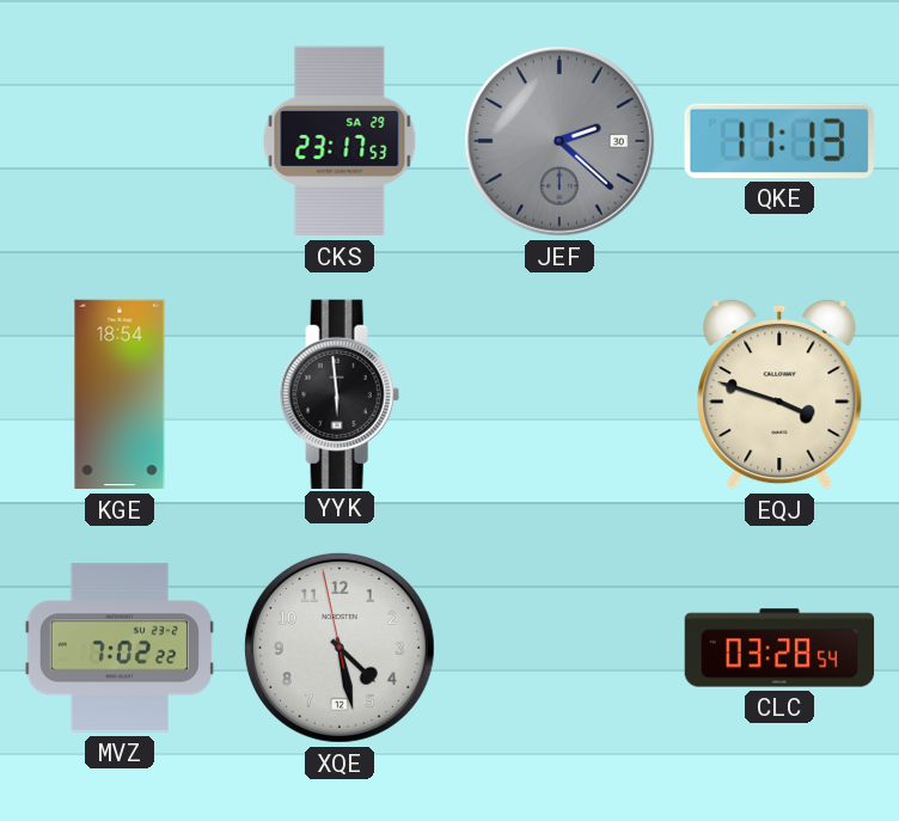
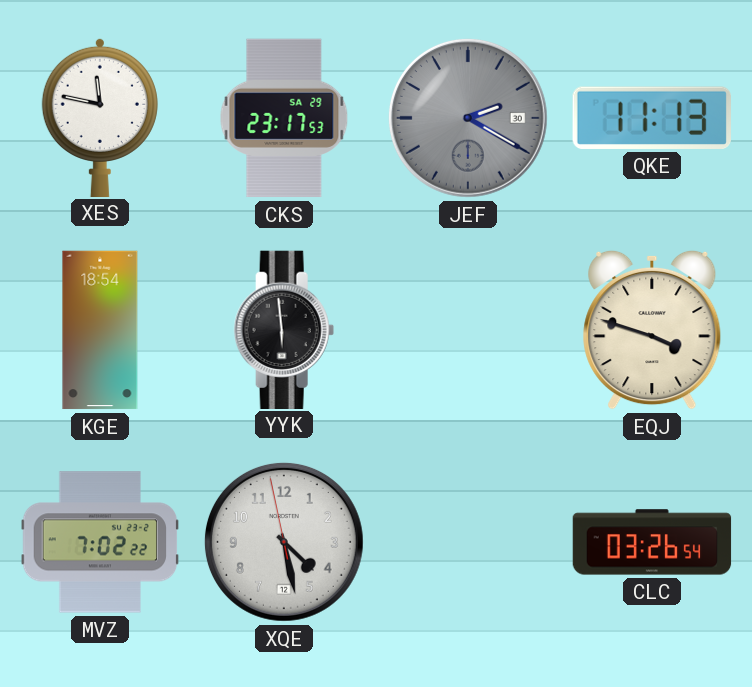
XES: none -> 11:47 (100, 117)
JEF: 2:22 -> 2:20 (468, 118)
CLC: 03:28 -> 03:26 (652, 542)
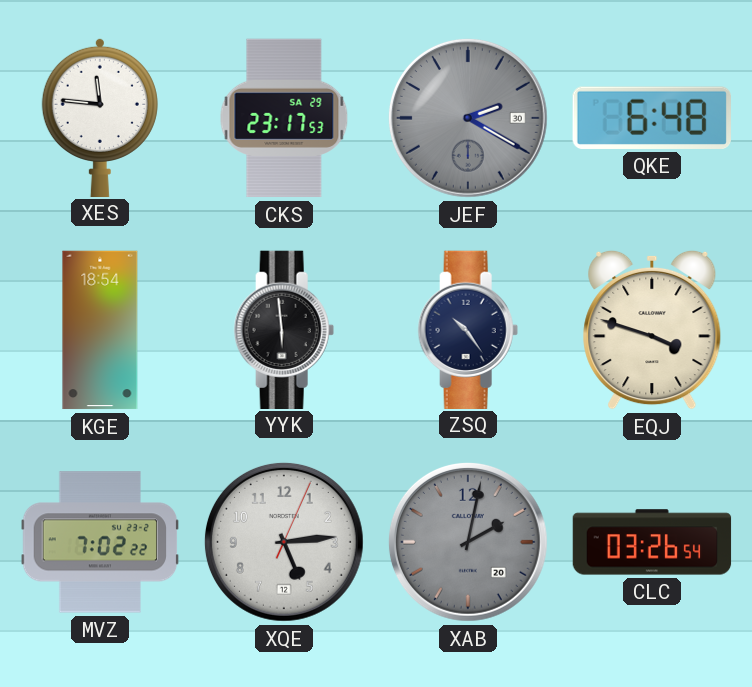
XES: 11:47 -> 11:46 (100, 117)
QKE: 11:13 -> 6:48 (652, 118)
ZSQ: none -> 10:24 (468, 329)
XQE: 4:27 -> 5:14 (284, 542)
XAB: none -> 2:02 (468, 542)
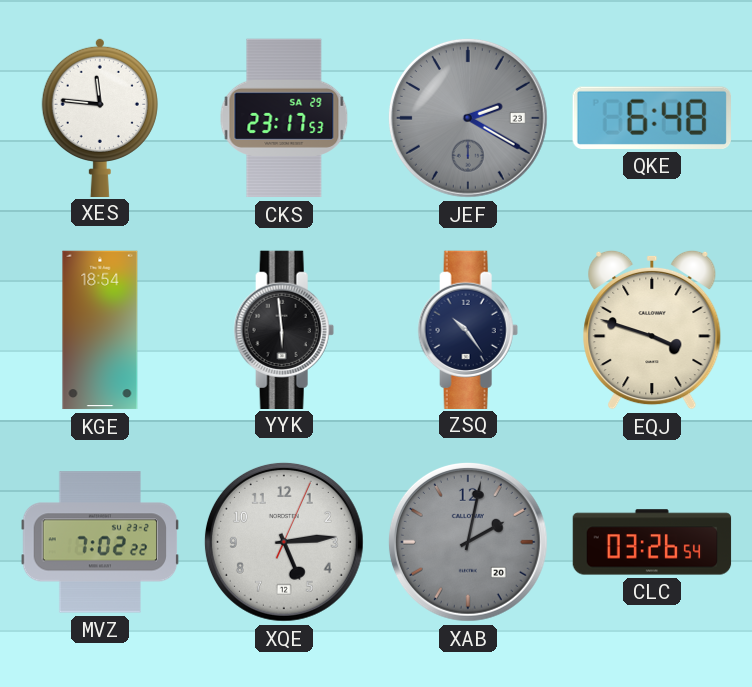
JEF date: 30 -> 23 (468, 118)
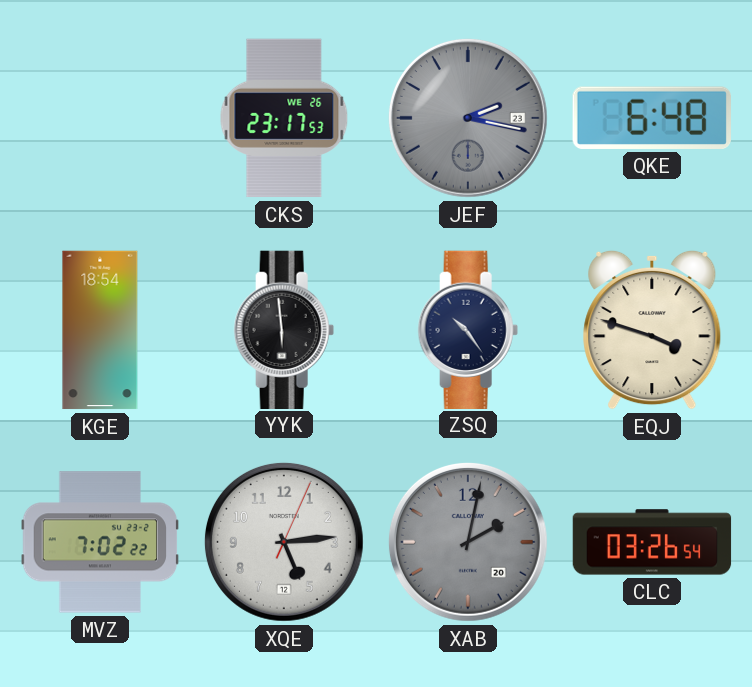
XES: 11:46 -> none (100, 117)
CKS date: SA 29 -> WE 26 (284, 118)
JEF: 2:20 -> 2:17 (468, 118)
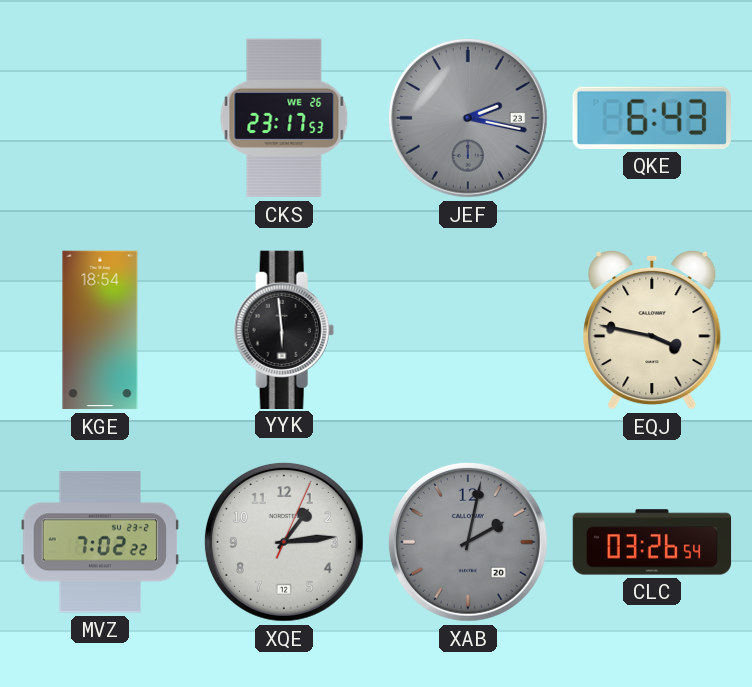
QKE: 6:48 -> 6:43 (652, 118)
ZSQ: 10:24 -> none (468, 329)
EQJ: 3:48 -> 3:47 (652, 330)
XQE: 5:14 -> 1:14 (284, 542)
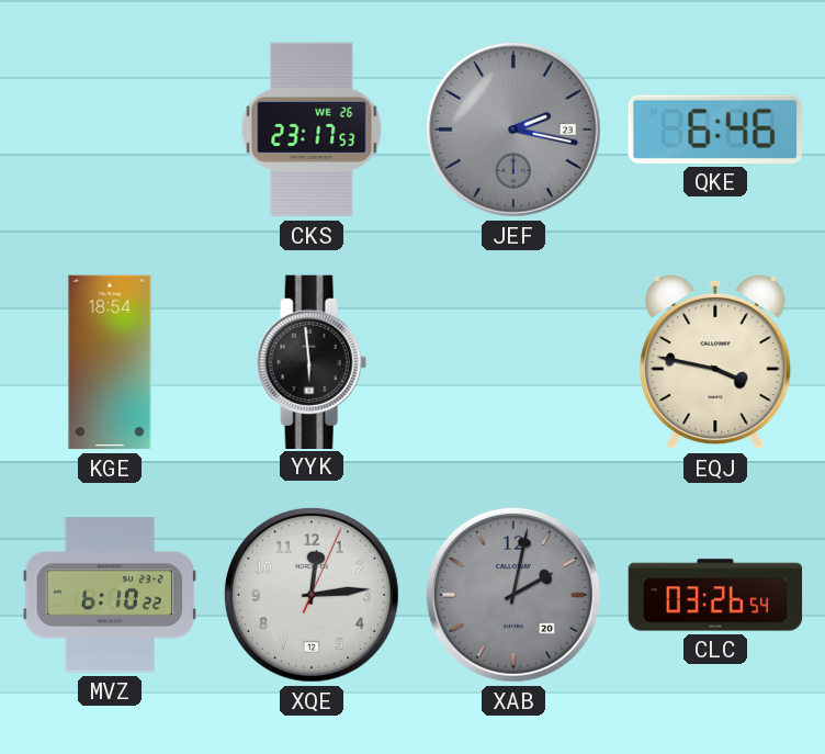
QKE: 6:43 -> 6:46 (715, 130)
MVZ: 7:02 -> 6:10 (110, 595)
XQE: 1:14 -> 12:14 (312, 595)
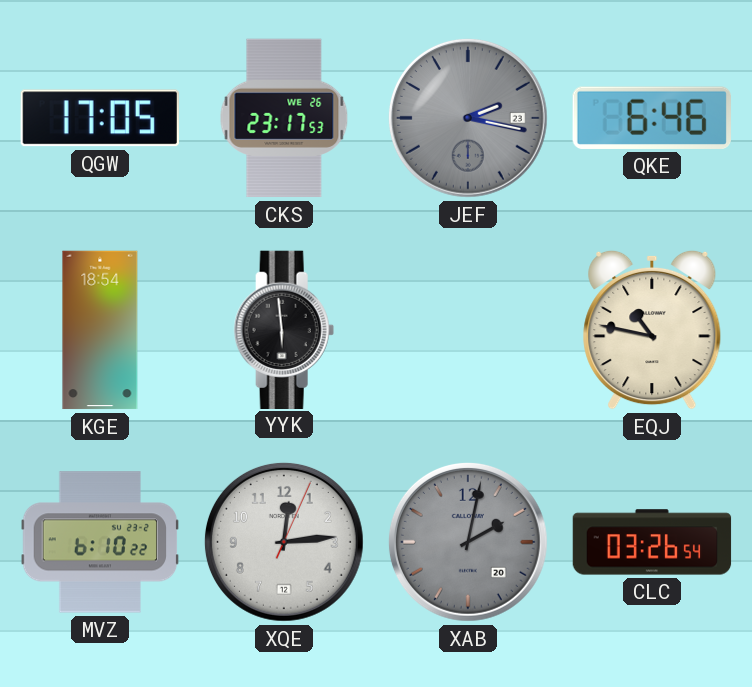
QGW: none -> 17:05 (100, 118)
EQJ: 3:47 -> 10:47 (652, 330)
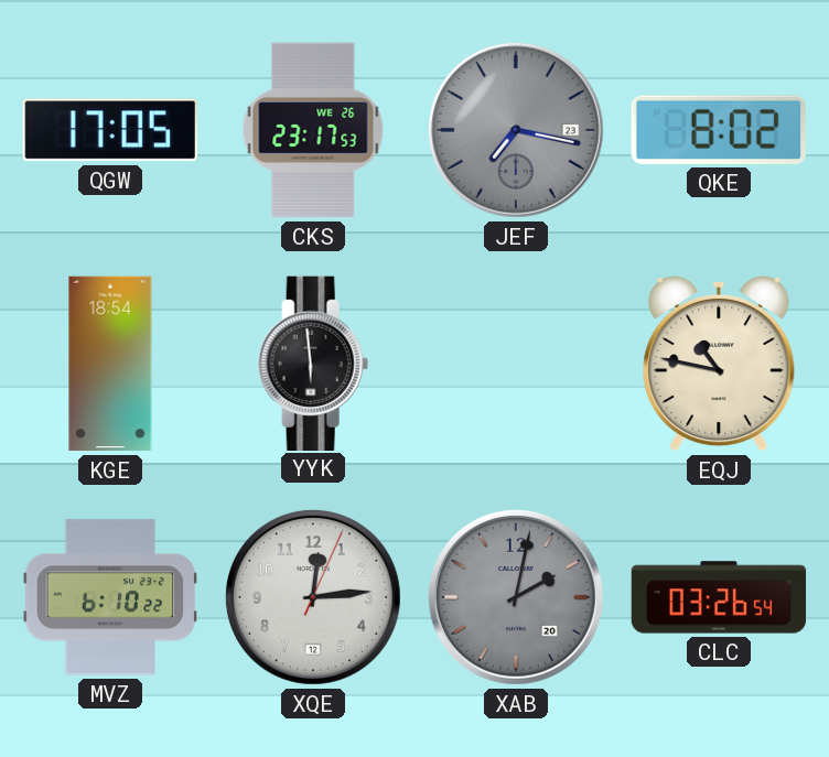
JEF: 2:17 -> 7:17 (516, 130)
QKE: 6:46 -> 8:02 (719, 130)
